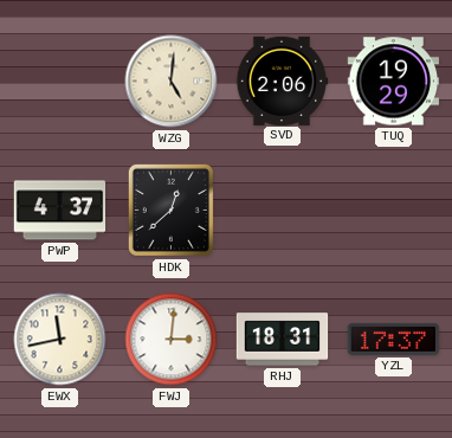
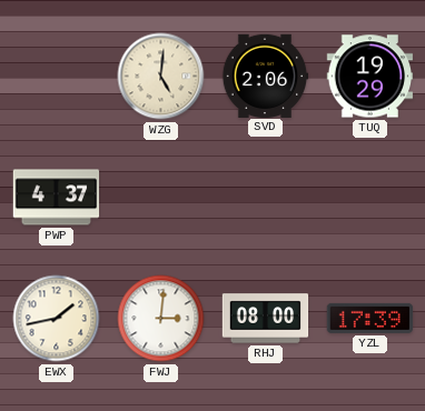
HDK: 12:38 -> none (170, 210)
EWX: 11:43 -> 1:43 (57, 319)
RHJ: 18:31 -> 08:00 (266, 319)
YZL: 17:37 -> 17:39 (370, 318)
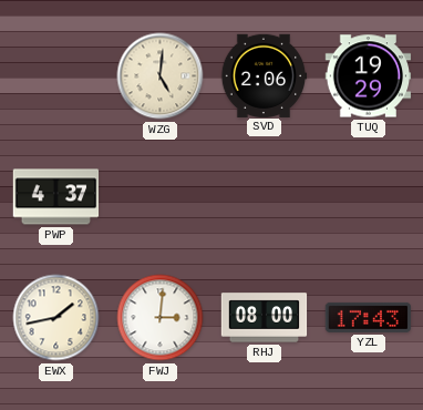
YZL: 17:39 -> 17:43 (369, 317)
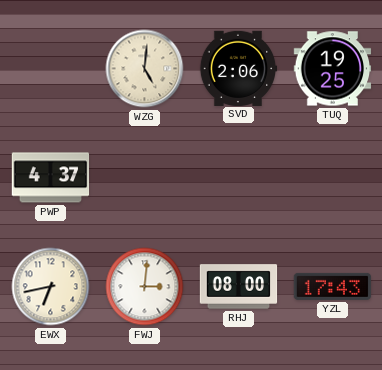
TUQ: 19:29 -> 19:25 (333, 69)
EWX: 1:43 -> 6:43 (51, 287)
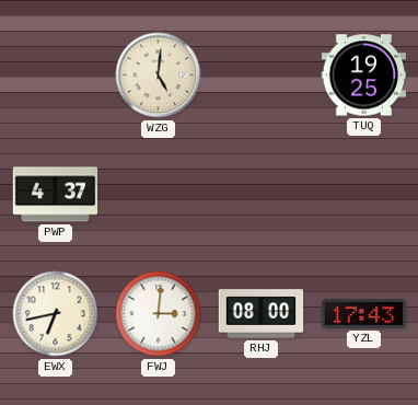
SVD: 2:06 -> none (238, 68)
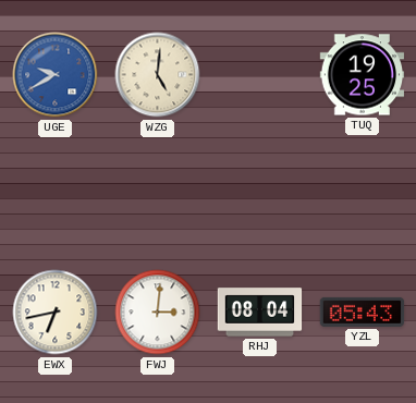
UGE: none -> 9:40 (56, 75)
PWP: 4:37 -> none (56, 195)
RHJ: 08:00 -> 08:04 (260, 313)
YZL: 17:43 -> 05:43 (363, 312)
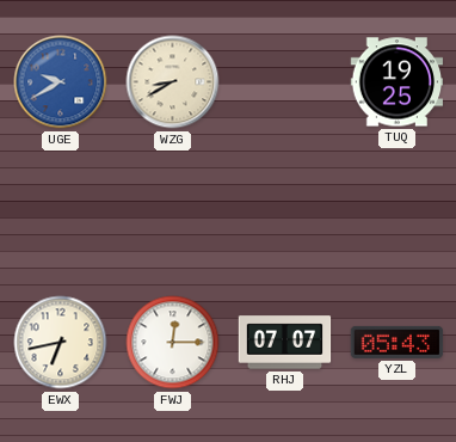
WZG: 5:01 -> 8:40 (173, 82)
FWJ: 3:01 -> 12:15 (173, 343)
RHJ: 08:04 -> 07:07 (285, 343)
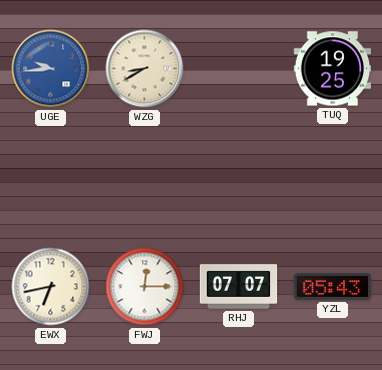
UGE: 9:40 -> 9:44 (51, 69)
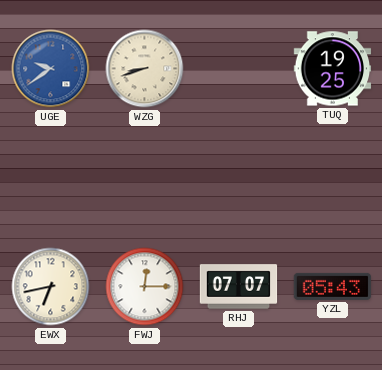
UGE: 9:44 -> 9:39 (51, 69)
WZG: 8:40 -> 8:42 (145, 69)
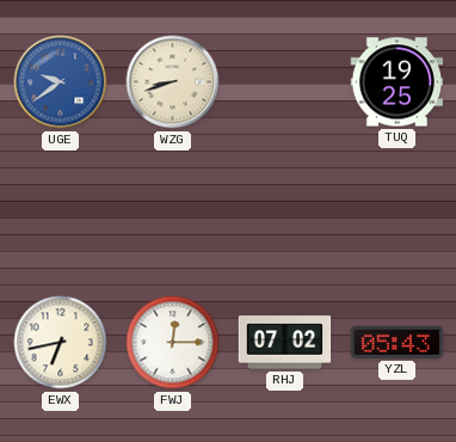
RHJ: 07:07 -> 07:02 (285, 343)
